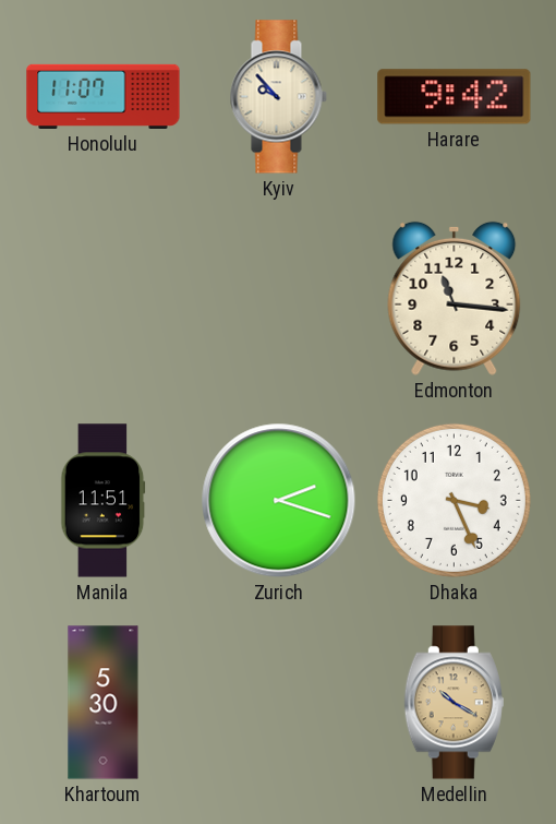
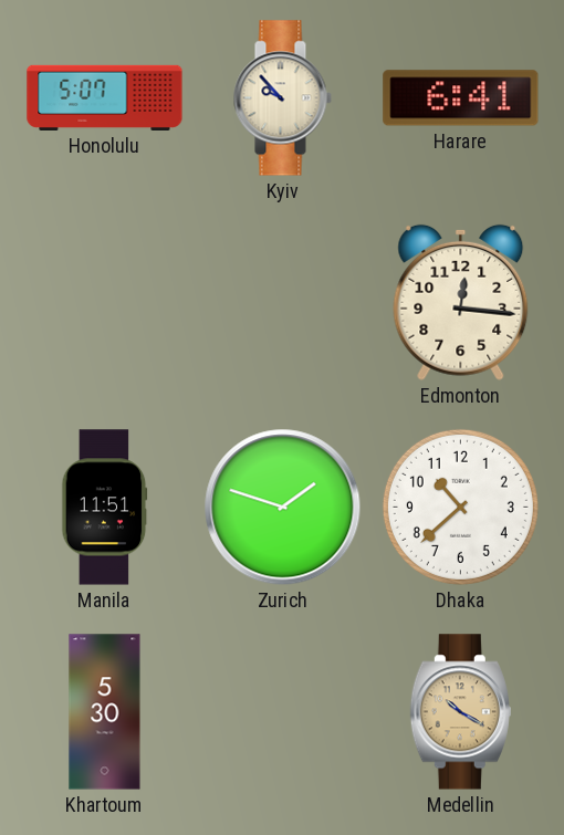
Honolulu: 11:07 -> 5:07 (105, 97)
Harare: 9:42 -> 6:41 (461, 98)
Edmonton: 11:16 -> 12:16 (461, 302)
Zurich: 2:18 -> 1:48 (283, 508)
Dhaka: 3:26 -> 10:38 (460, 507)
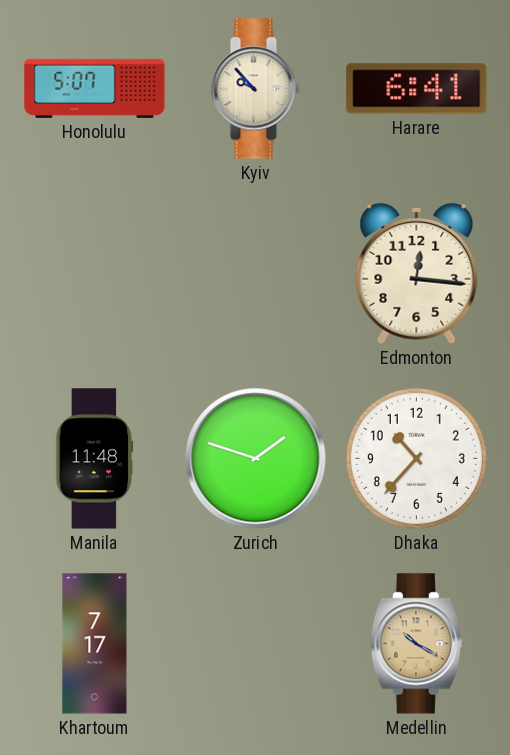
Manila: 11:51 -> 11:48 (95, 459)
Dhaka: 10:38 -> 10:37 (416, 458)
Khartoum: 5:30 -> 7:17 (95, 644)
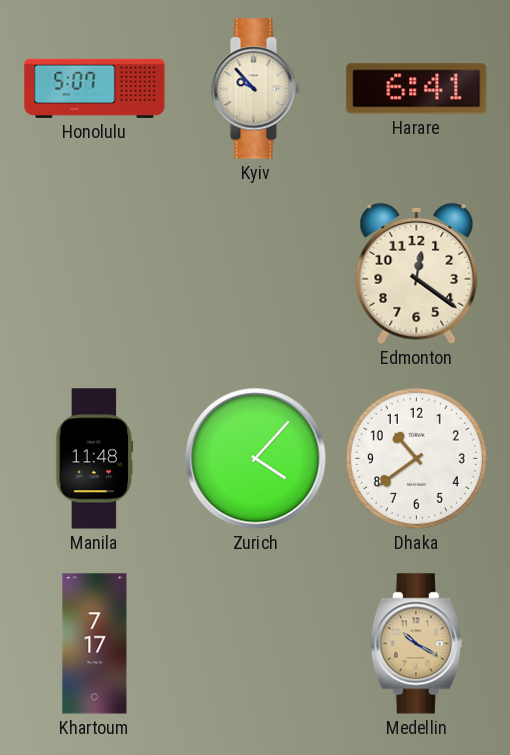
Edmonton: 12:16 -> 12:21 (417, 273)
Zurich: 1:48 -> 4:07 (256, 459)
Dhaka: 10:37 -> 10:39 (416, 458)
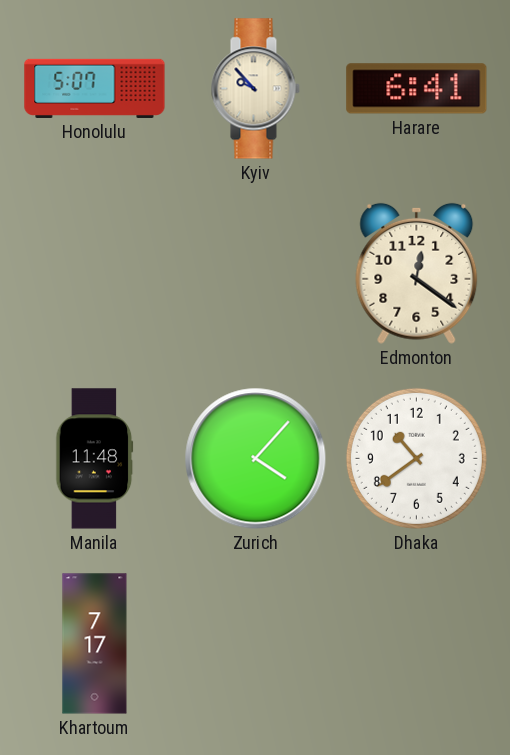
Medellin: 10:20 -> none (416, 644)
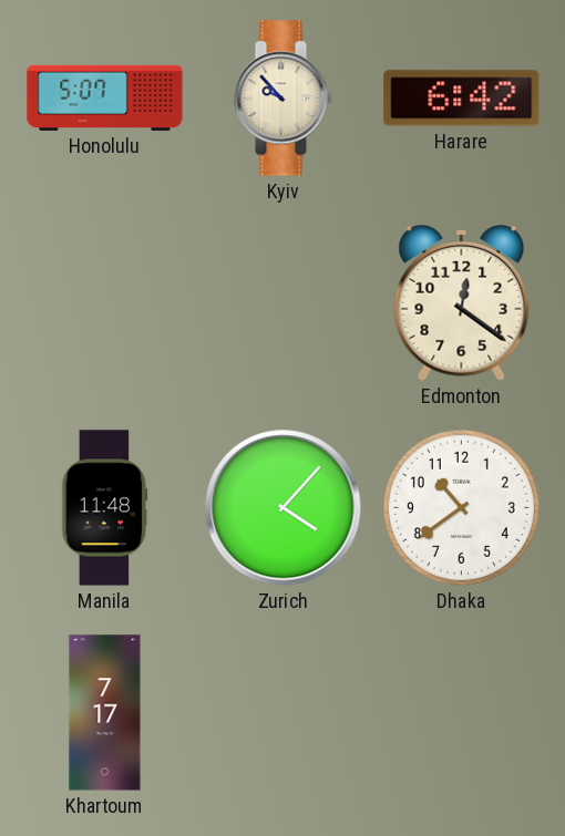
Harare: 6:41 -> 6:42 (462, 99)
